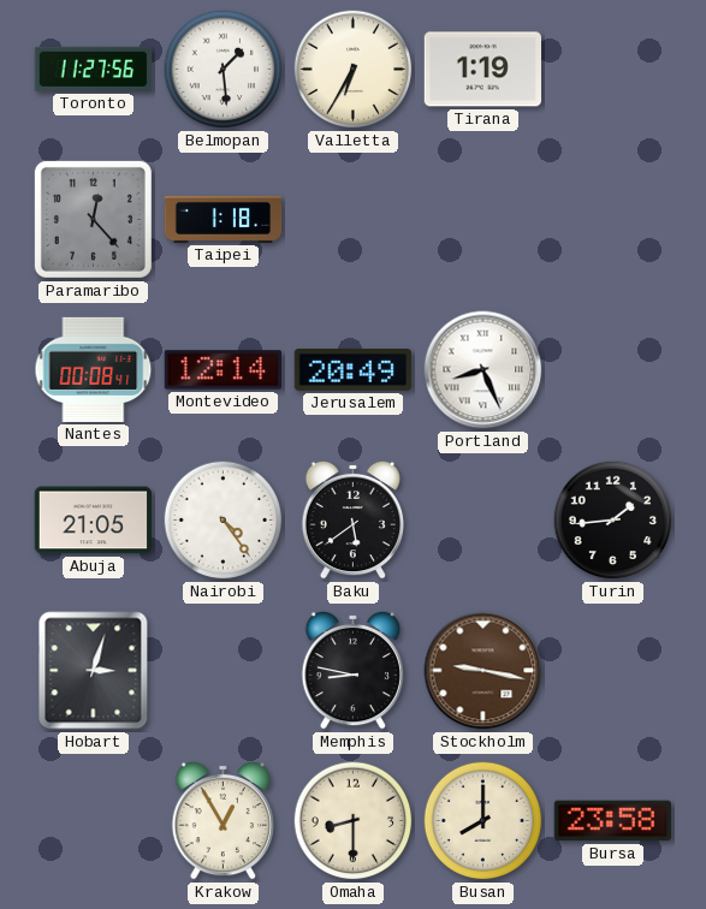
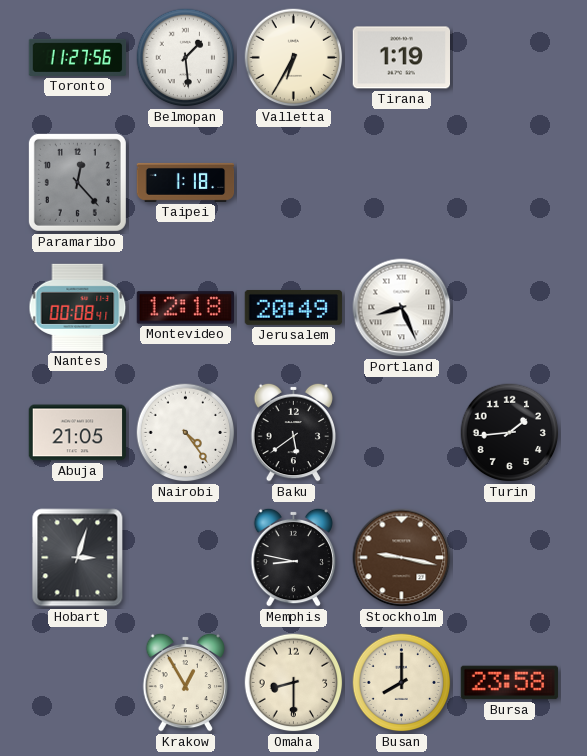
Montevideo: 12:14 -> 12:18 (185, 308)
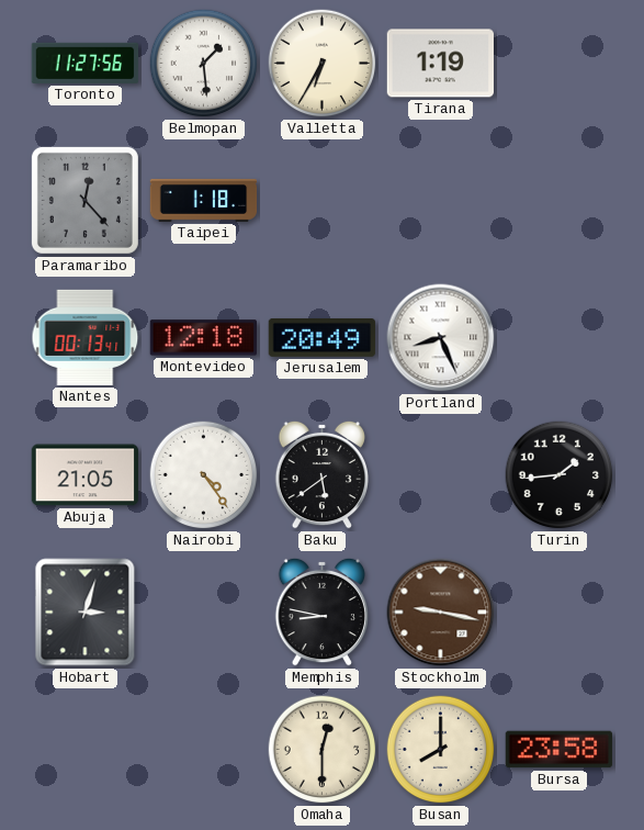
Nantes: 00:08 -> 00:13 (86, 337)
Krakow: 12:55 -> none (185, 682)
Omaha: 8:30 -> 12:30 (323, 750)
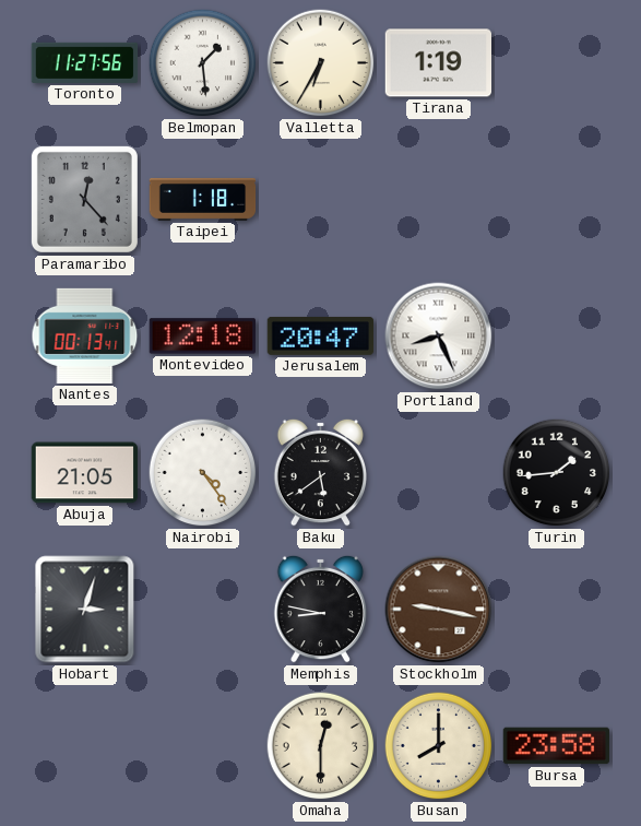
Jerusalem: 20:49 -> 20:47 (321, 335)
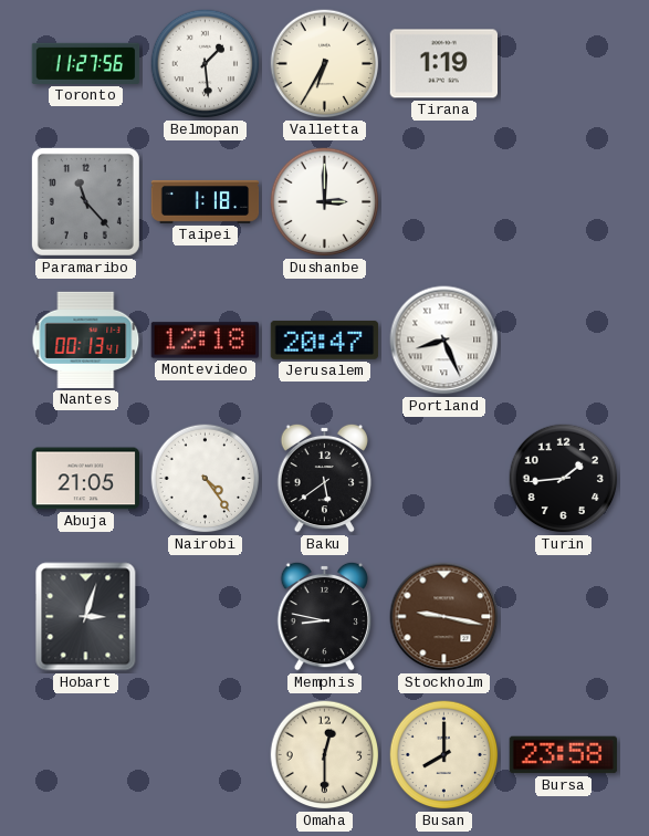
Paramaribo: 12:23 -> 11:23 (85, 201)
Dushanbe: none -> 3:00 (325, 202)
